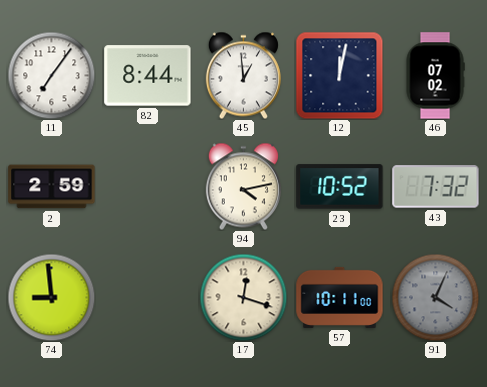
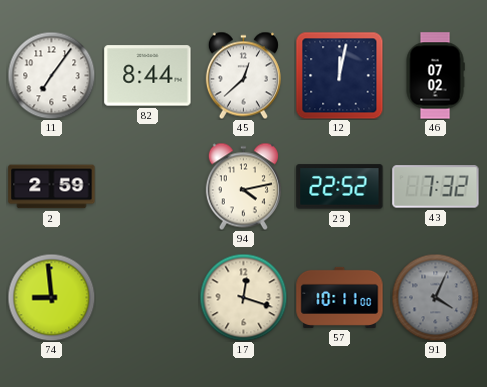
45: 12:59 -> 12:38 (243, 75)
23: 10:52 -> 22:52 (340, 187)
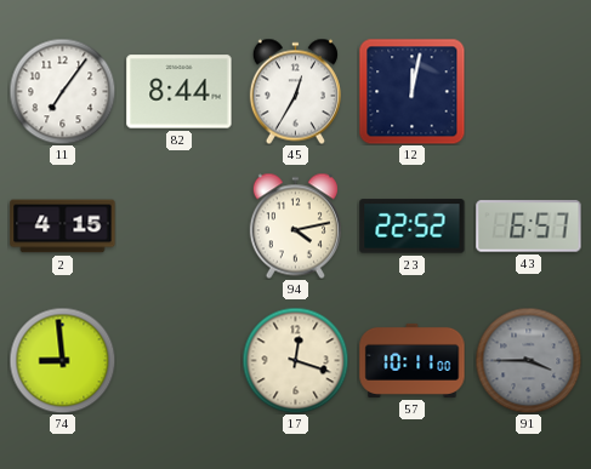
45: 12:38 -> 12:35 (295, 91)
46: 07:02 -> none (435, 76)
2: 2:59 -> 4:15 (63, 227)
43: 7:32 -> 6:57 (529, 227)
91: 4:04 -> 3:45 (528, 360)
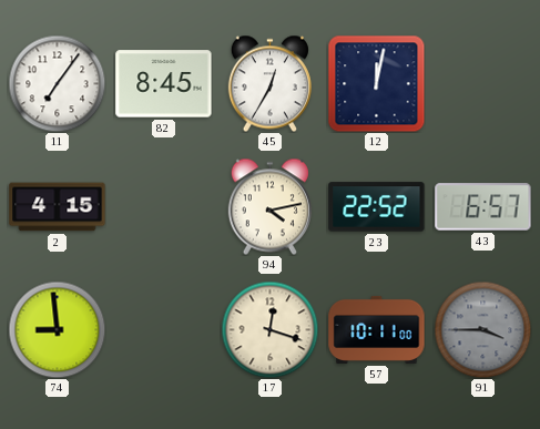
82: 8:44 -> 8:45 (164, 84)
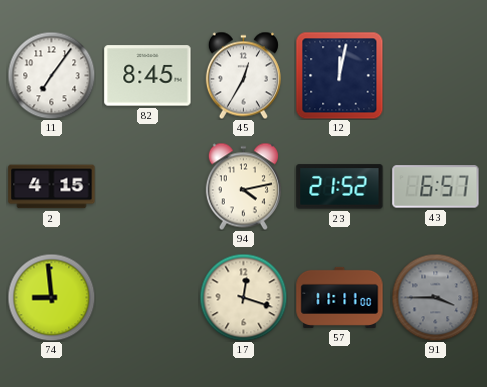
23: 22:52 -> 21:52 (340, 187)
57: 10:11 -> 11:11 (340, 297)
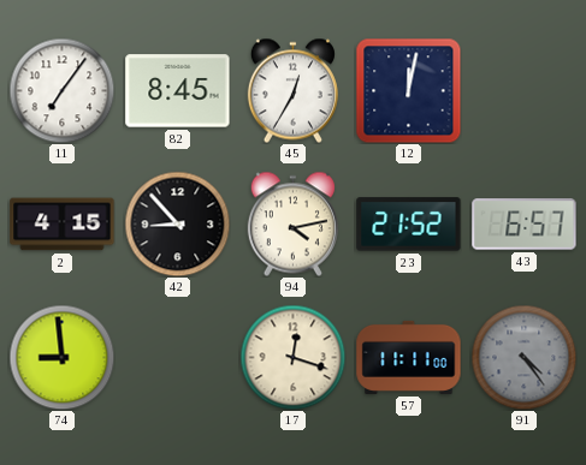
42: none -> 8:53 (177, 223)
91: 3:45 -> 4:24 (523, 357)
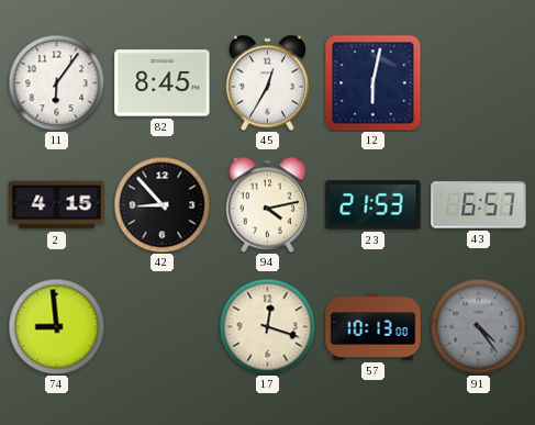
11: 7:06 -> 6:06 (56, 82)
12: 12:02 -> 6:02 (372, 82)
23: 21:52 -> 21:53 (374, 205)
57: 11:11 -> 10:13 (374, 326)
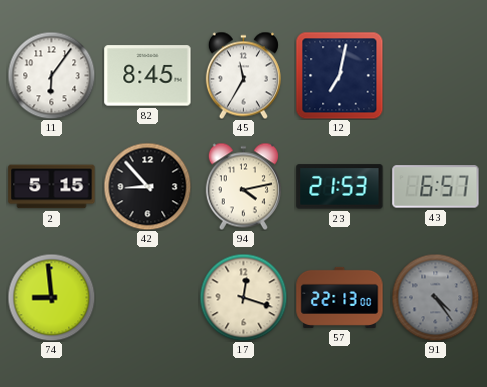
45: 12:35 -> 11:35 (243, 75)
12: 6:02 -> 7:02 (339, 75)
2: 4:15 -> 5:15 (52, 187)
57: 10:13 -> 22:13 (340, 297)
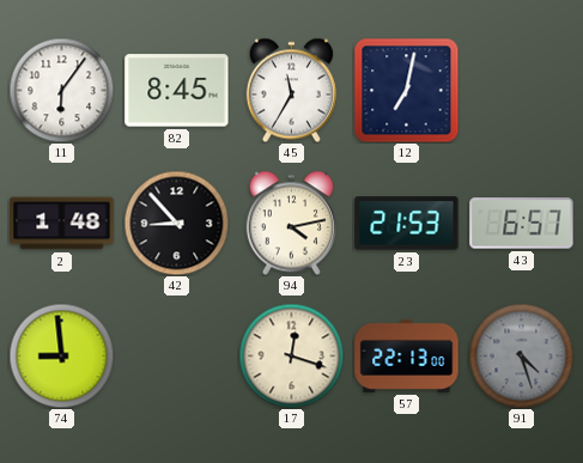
2: 5:15 -> 1:48 (62, 224)
91: 4:24 -> 4:27 (521, 355)
